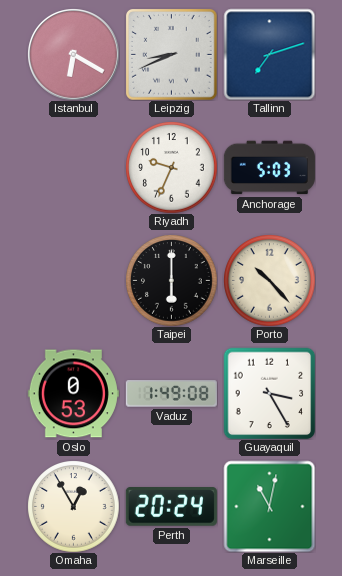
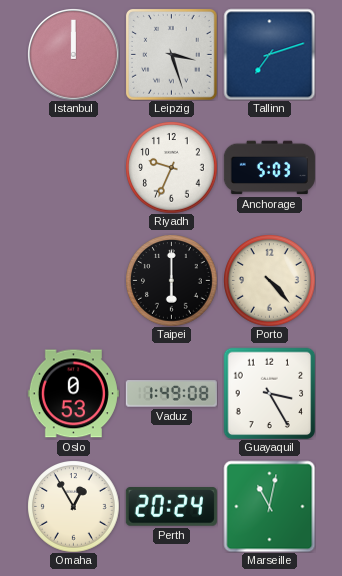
Istanbul: 6:20 -> 12:00 (74, 55)
Leipzig: 8:41 -> 3:27 (172, 55)
Porto: 10:23 -> 4:23 (269, 280)
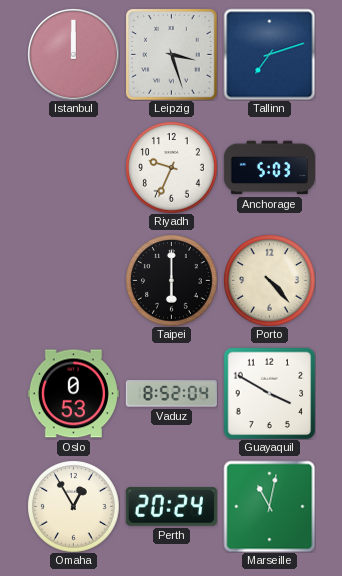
Vaduz: 1:49 -> 8:52 (171, 394)
Guayaquil: 3:25 -> 3:50 (269, 393)
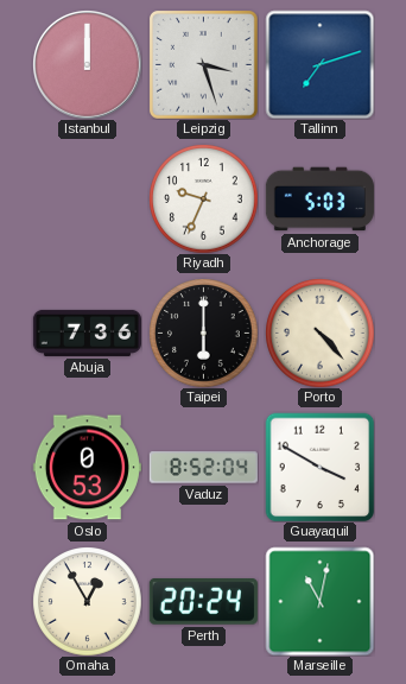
Abuja: none -> 7:36 (87, 332)
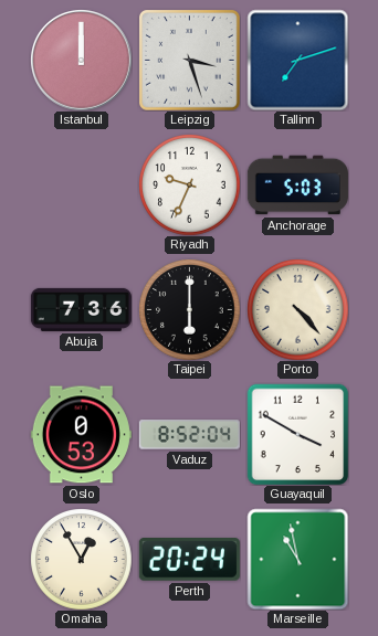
Marseille: 11:02 -> 10:58 (297, 559)
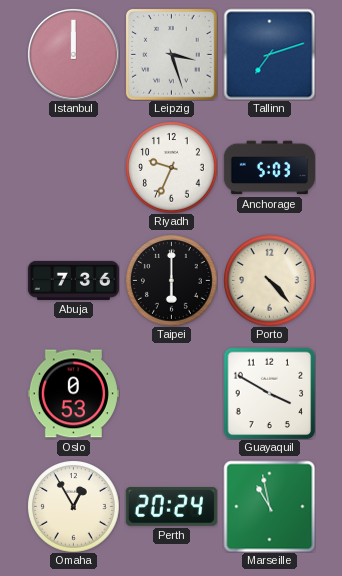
Vaduz: 8:52 -> none (189, 435)
